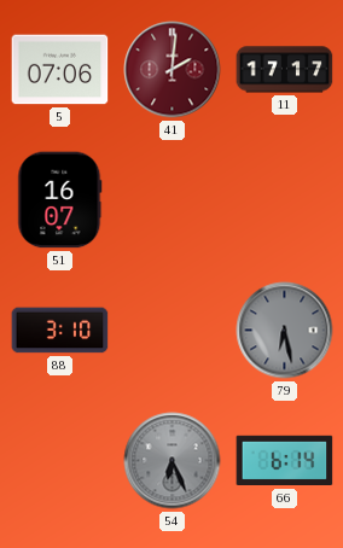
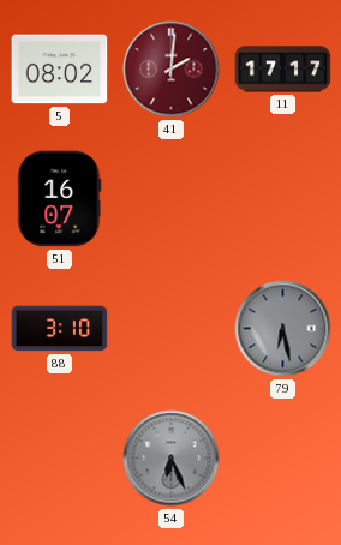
5: 07:06 -> 08:02 (60, 70)
66: 6:14 -> none (285, 461)
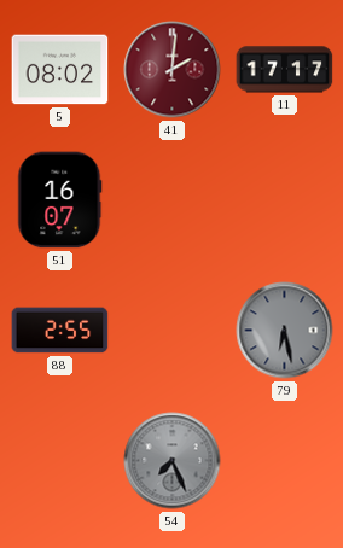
88: 3:10 -> 2:55 (60, 331)
54: 6:26 -> 7:26 (173, 461)
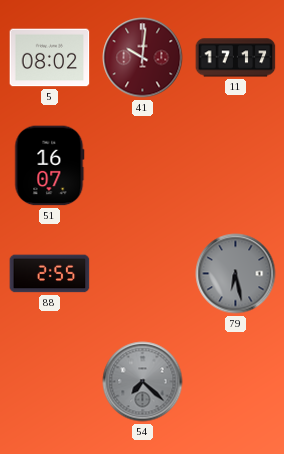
41: 2:01 -> 10:01 (143, 58)
54: 7:26 -> 7:22 (143, 382)
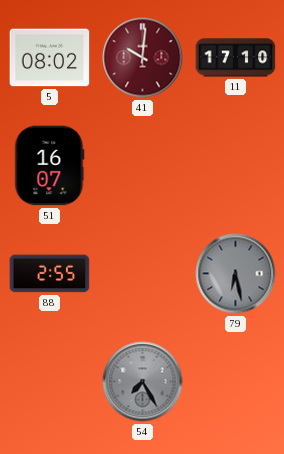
11: 17:17 -> 17:10 (236, 58)
54: 7:22 -> 7:25 (143, 382)
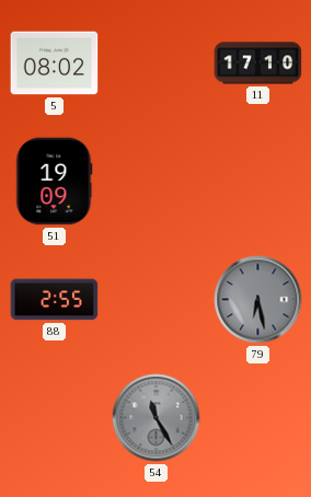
41: 10:01 -> none (143, 58)
51: 16:07 -> 19:09 (55, 182)
54: 7:25 -> 11:25 (157, 418)
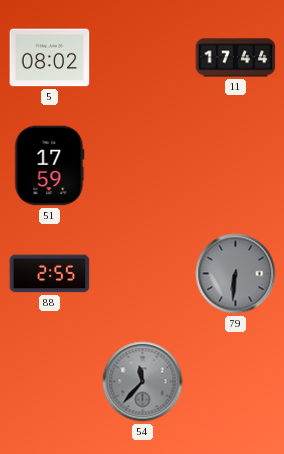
11: 17:10 -> 17:44 (236, 58)
51: 19:09 -> 17:59 (50, 166)
79: 6:28 -> 6:31 (236, 274)
54: 11:25 -> 11:37 (143, 382)
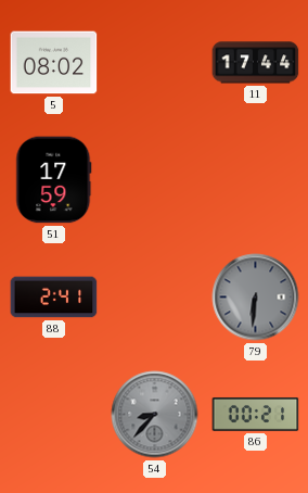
88: 2:55 -> 2:41 (54, 298)
54: 11:37 -> 8:37 (155, 415)
86: none -> 00:21 (256, 414)
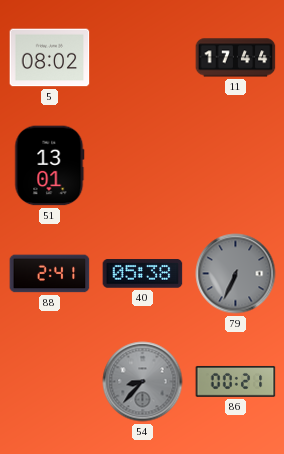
51: 17:59 -> 13:01 (50, 166)
40: none -> 05:38 (143, 274)
79: 6:31 -> 6:34 (236, 274)
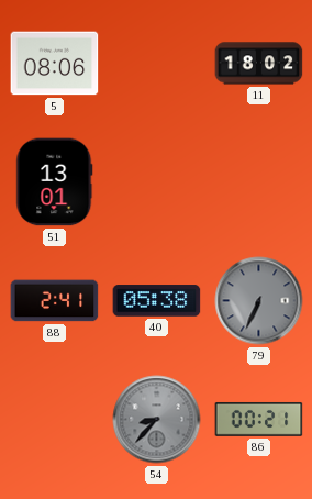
5: 08:02 -> 08:06 (55, 64)
11: 17:44 -> 18:02 (259, 64)
